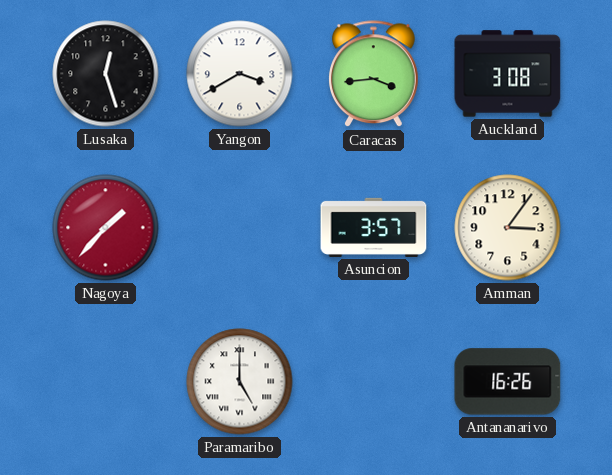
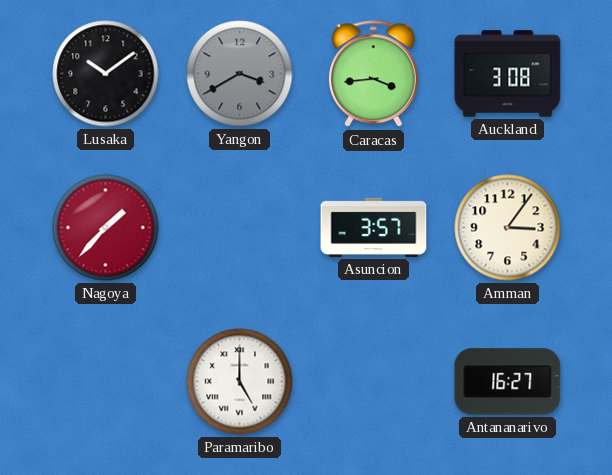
Lusaka: 12:27 -> 10:09 (106, 74)
Yangon dial: white -> grey (240, 74)
Antananarivo: 16:26 -> 16:27 (508, 382)
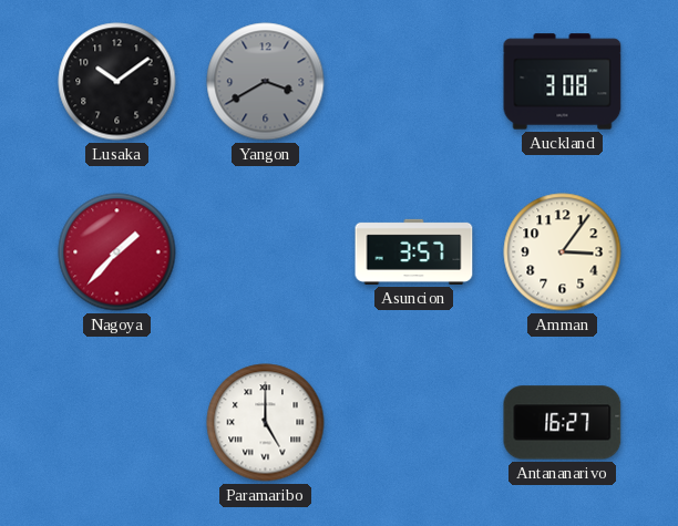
Caracas: 3:44 -> none (374, 74)
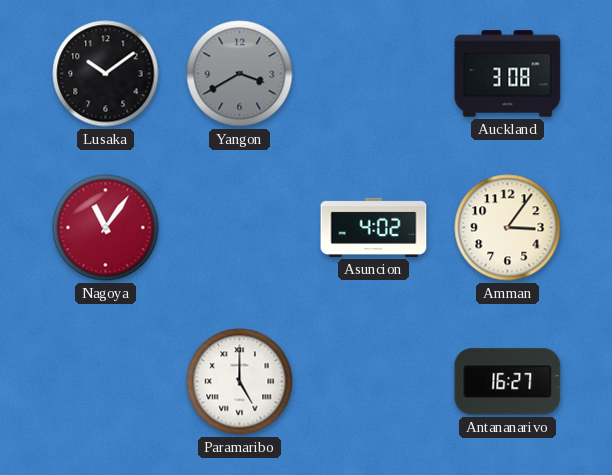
Nagoya: 1:37 -> 11:06 (106, 228)
Asuncion: 3:57 -> 4:02 (374, 227)
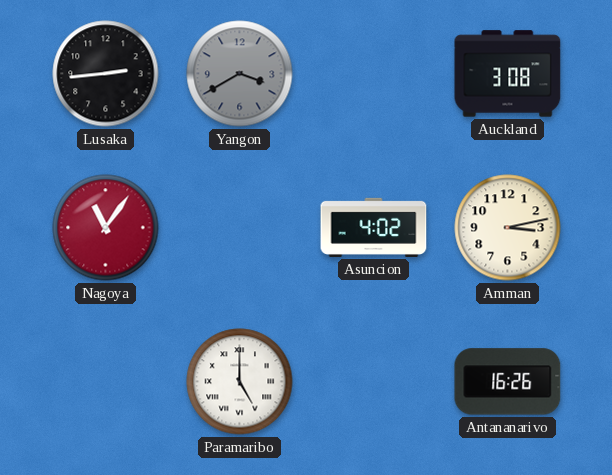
Lusaka: 10:09 -> 2:44 (106, 74)
Amman: 3:06 -> 3:13 (508, 228)
Antananarivo: 16:27 -> 16:26 (508, 382)
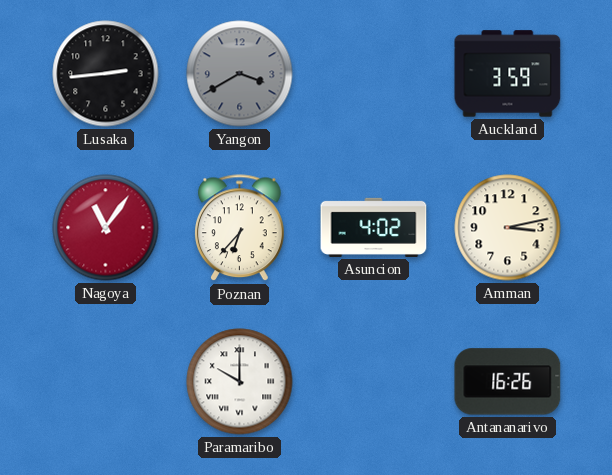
Auckland: 3:08 -> 3:59 (508, 74)
Poznan: none -> 6:37 (240, 228)
Paramaribo: 5:00 -> 10:00 (240, 382)
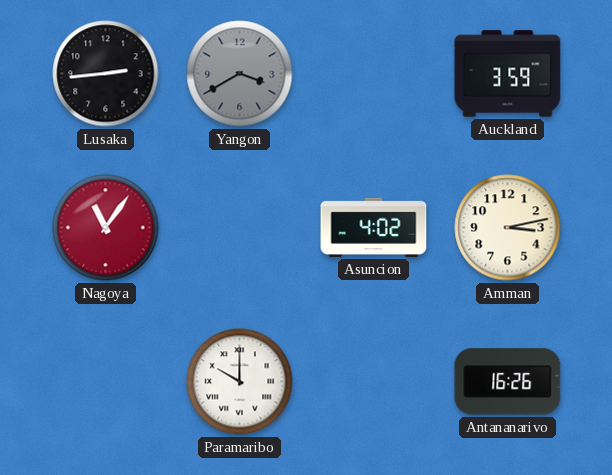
Poznan: 6:37 -> none (240, 228)
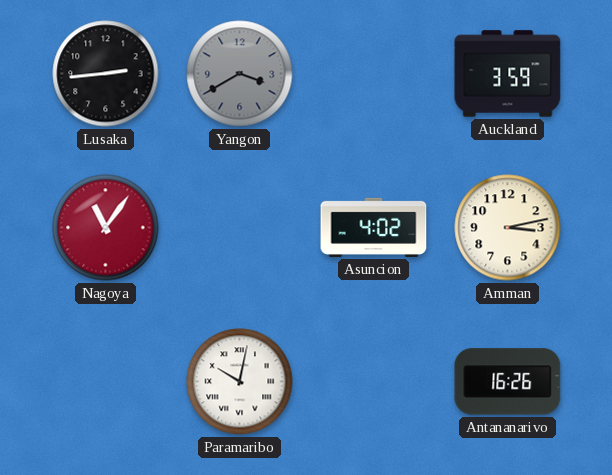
Paramaribo: 10:00 -> 10:02 (240, 382)
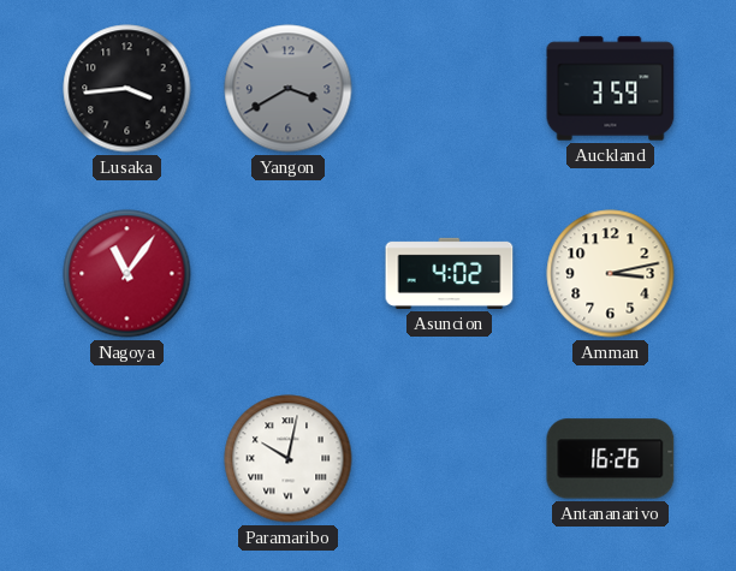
Lusaka: 2:44 -> 3:44 (127, 89)
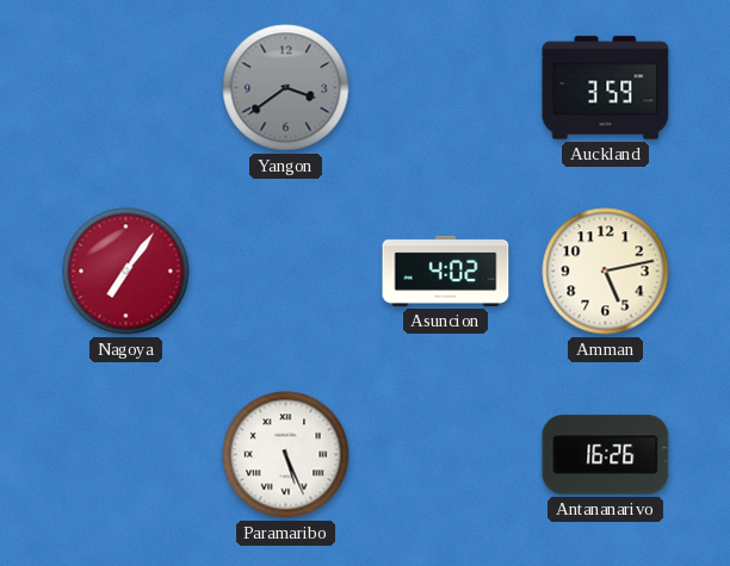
Lusaka: 3:44 -> none (127, 89)
Yangon: 3:40 -> 3:39 (286, 88)
Nagoya: 11:06 -> 7:06 (126, 272)
Amman: 3:13 -> 5:13 (606, 272)
Paramaribo: 10:02 -> 5:26 (286, 455)
